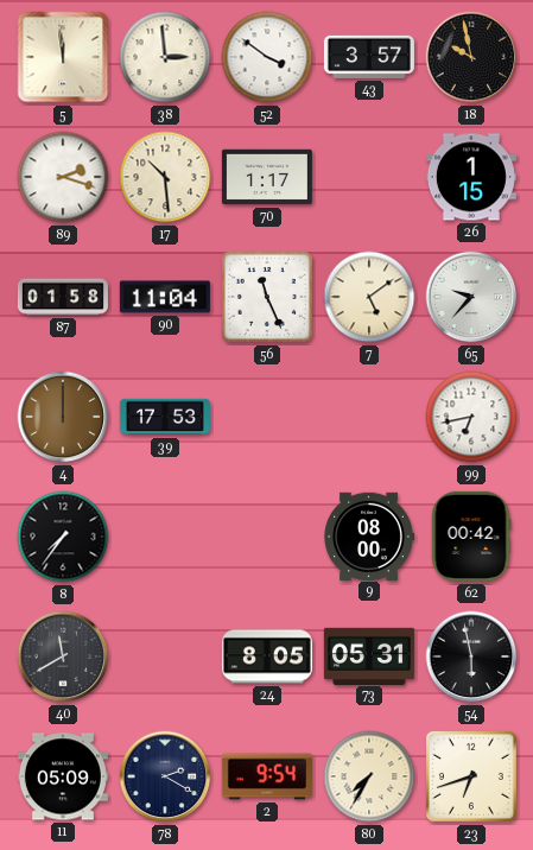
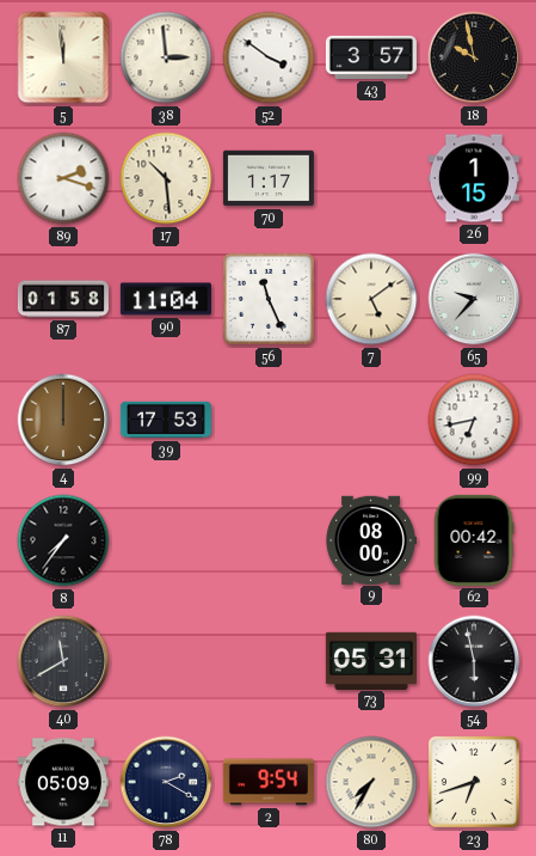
24: 8:05 -> none (267, 656)
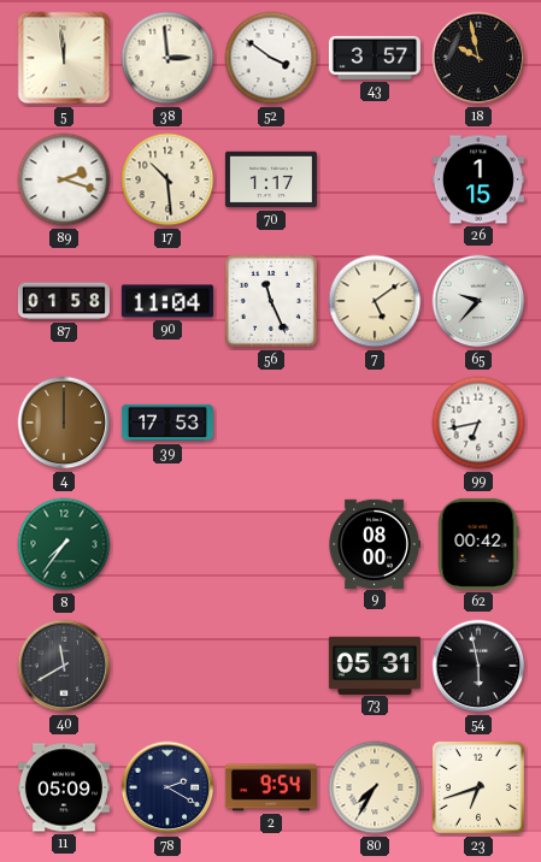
8 dial: black -> green (64, 544)
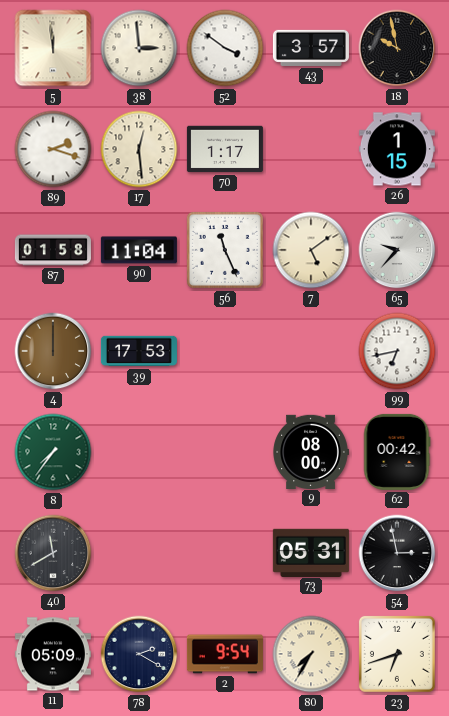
17: 10:29 -> 12:29 (139, 149)
54: 5:58 -> 2:58 (397, 553)
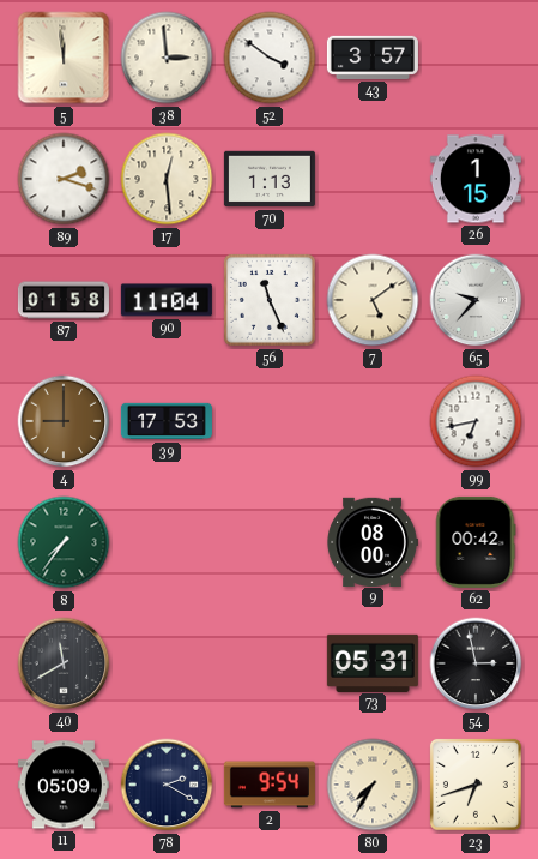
18: 9:58 -> none (397, 48)
70: 1:17 -> 1:13 (270, 179)
4: 12:00 -> 9:00 (64, 421)
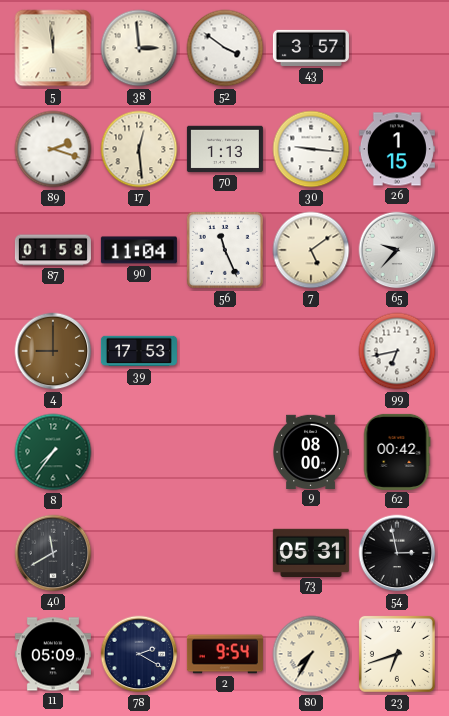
30: none -> 9:16 (311, 149)
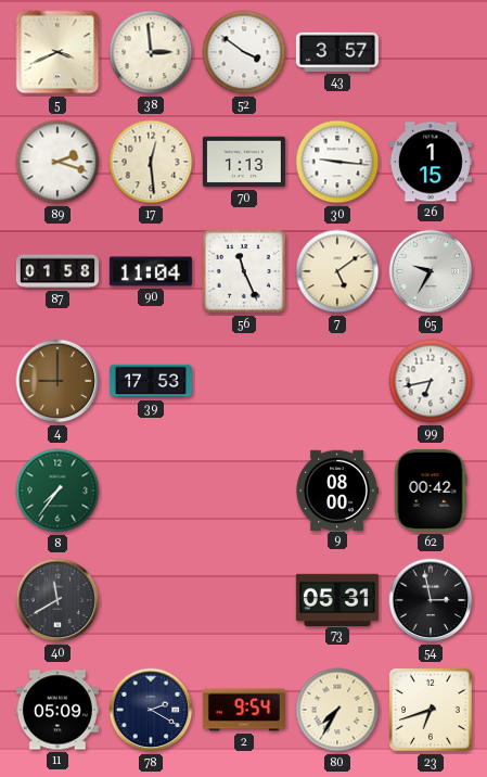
5: 11:59 -> 3:41 (57, 52)
65: 9:37 -> 9:35 (431, 271)
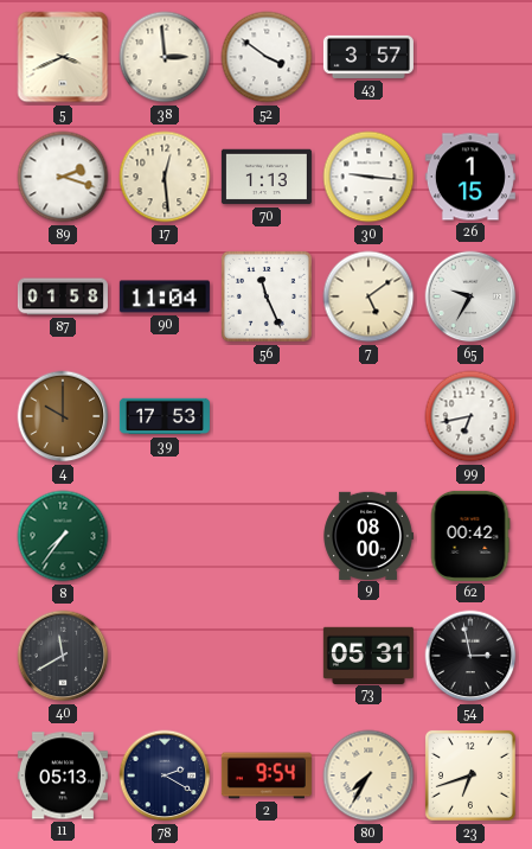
4: 9:00 -> 10:00 (63, 416)
11: 05:09 -> 05:13 (63, 775)
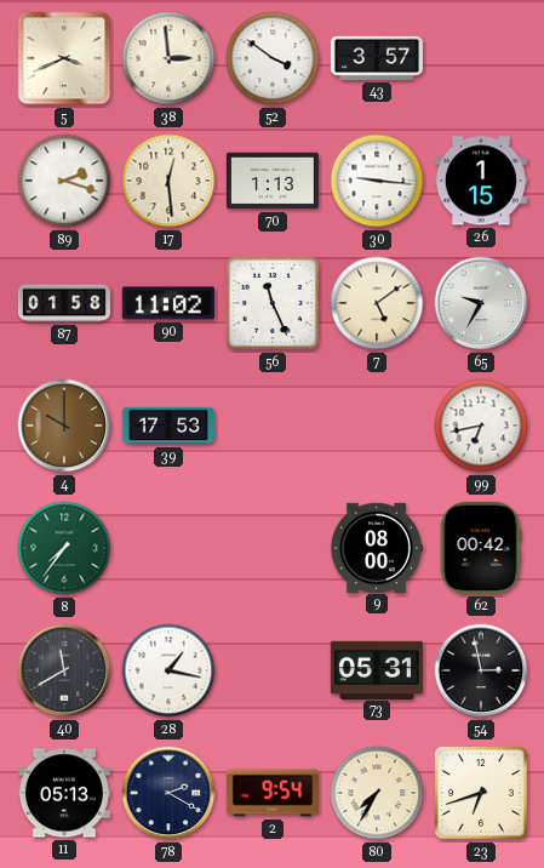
90: 11:04 -> 11:02 (168, 303)
28: none -> 1:17 (168, 670)
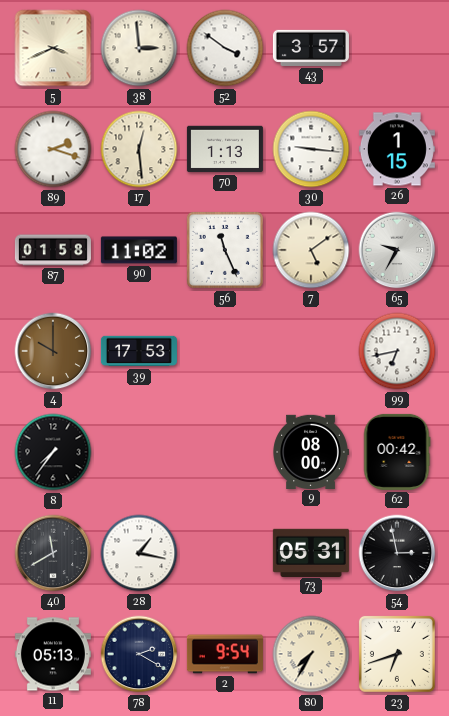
8 dial: green -> black (53, 452)
